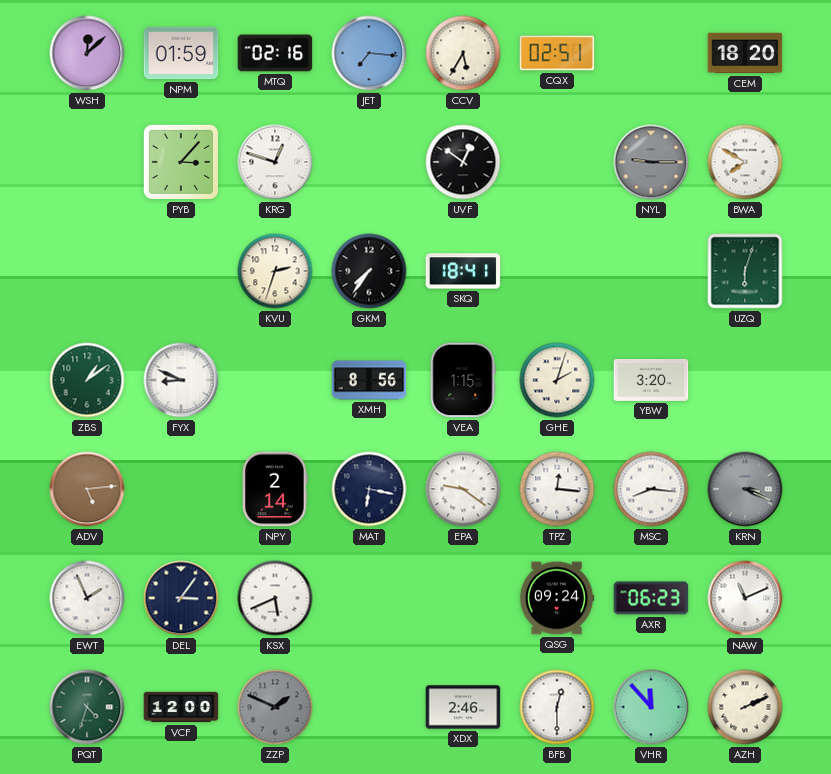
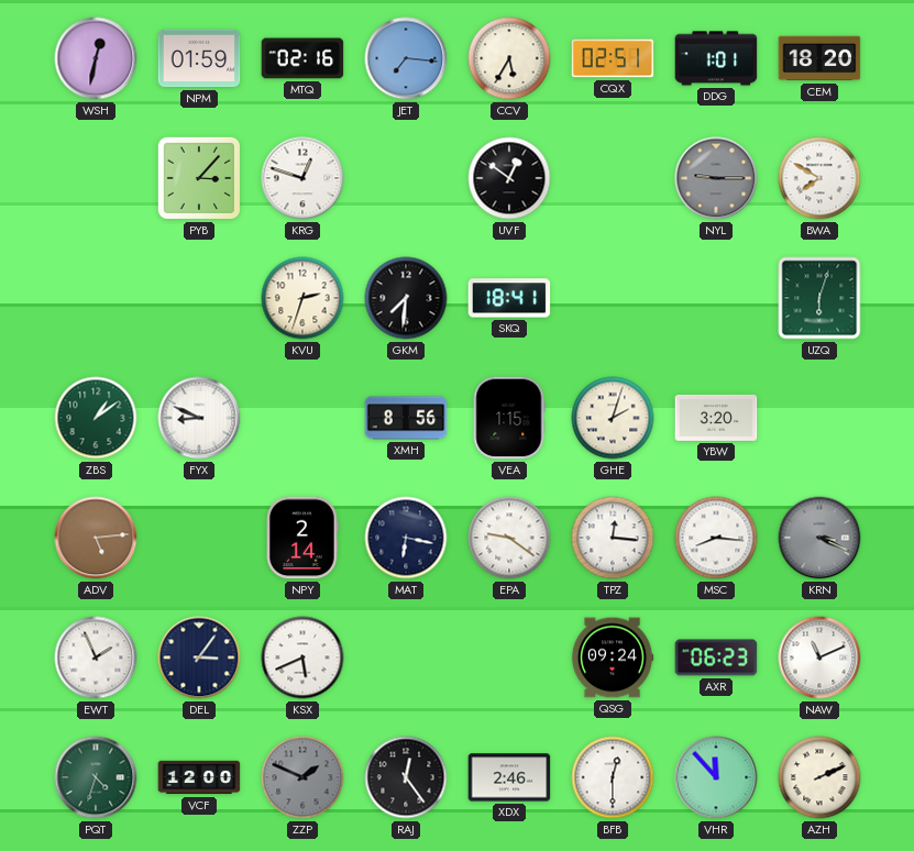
WSH: 12:08 -> 12:32 (96, 58)
DDG: none -> 1:01 (716, 58)
GKM: 7:36 -> 7:31 (406, 298)
RAJ: none -> 12:24 (406, 777)
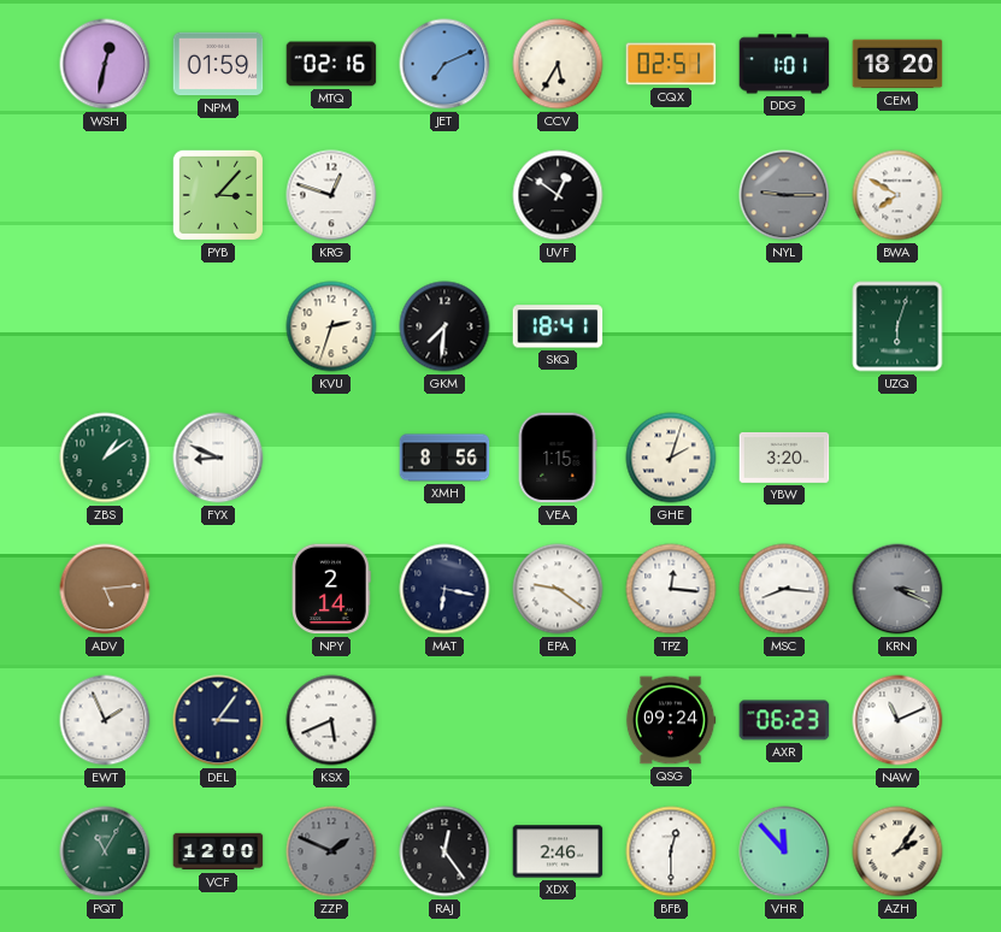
JET: 7:16 -> 7:11 (444, 64)
PQT: 4:33 -> 11:05 (105, 851)
AZH: 2:11 -> 2:06 (897, 851)
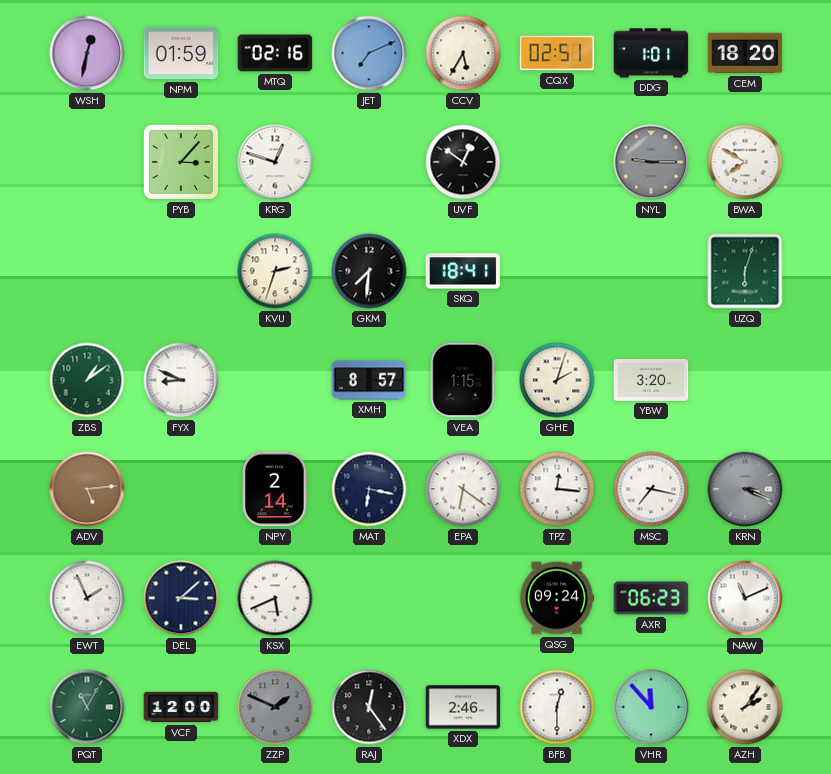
XMH: 8:56 -> 8:57 (369, 380)
EPA: 9:21 -> 6:21 (463, 489)
MSC: 8:16 -> 7:17 (651, 489)
DEL: 3:06 -> 3:08 (181, 598)
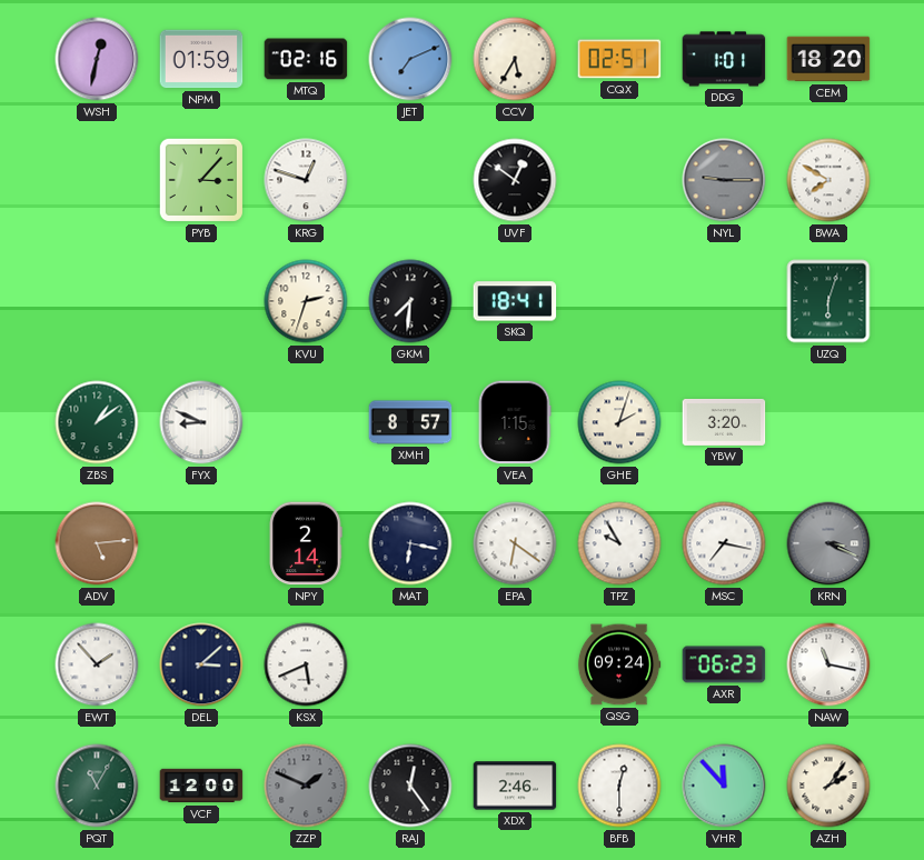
TPZ: 12:16 -> 9:55 (619, 543)
EWT: 1:56 -> 1:53 (97, 664)
NAW: 11:11 -> 11:17 (828, 664)
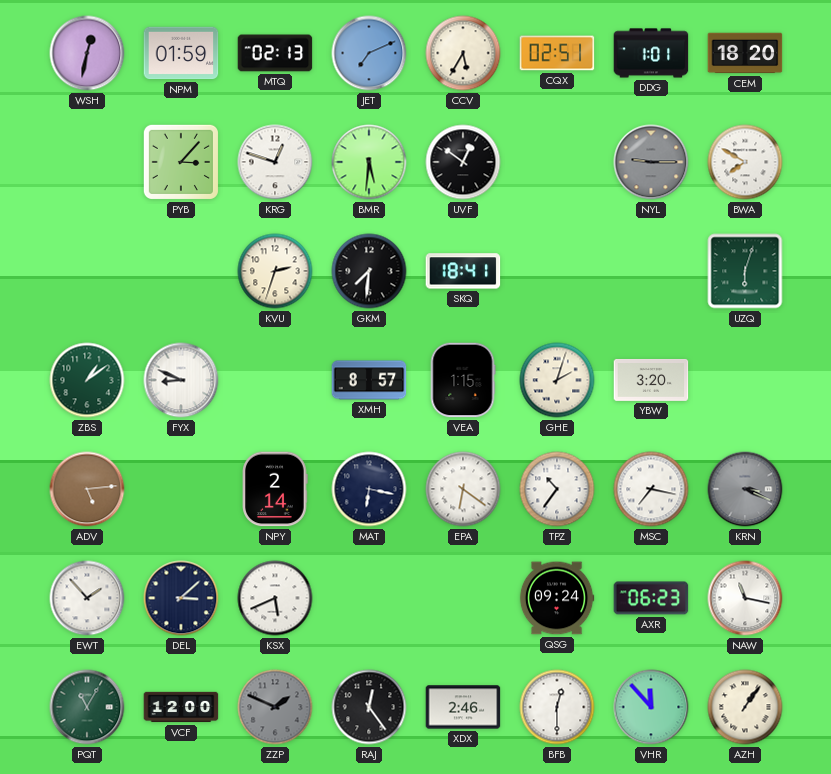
MTQ: 02:16 -> 02:13 (275, 53)
BMR: none -> 5:31 (369, 162)
TPZ: 9:55 -> 10:36 (557, 489)
AZH: 2:06 -> 1:06 (745, 707)
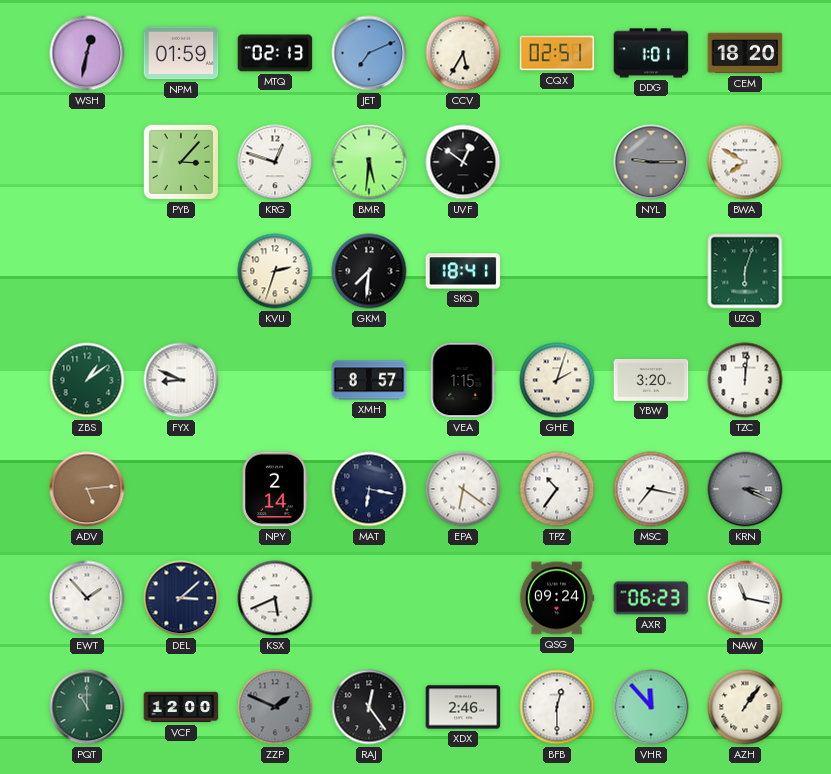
TZC: none -> 12:01 (745, 380)
PQT: 11:05 -> 11:00 (87, 707)
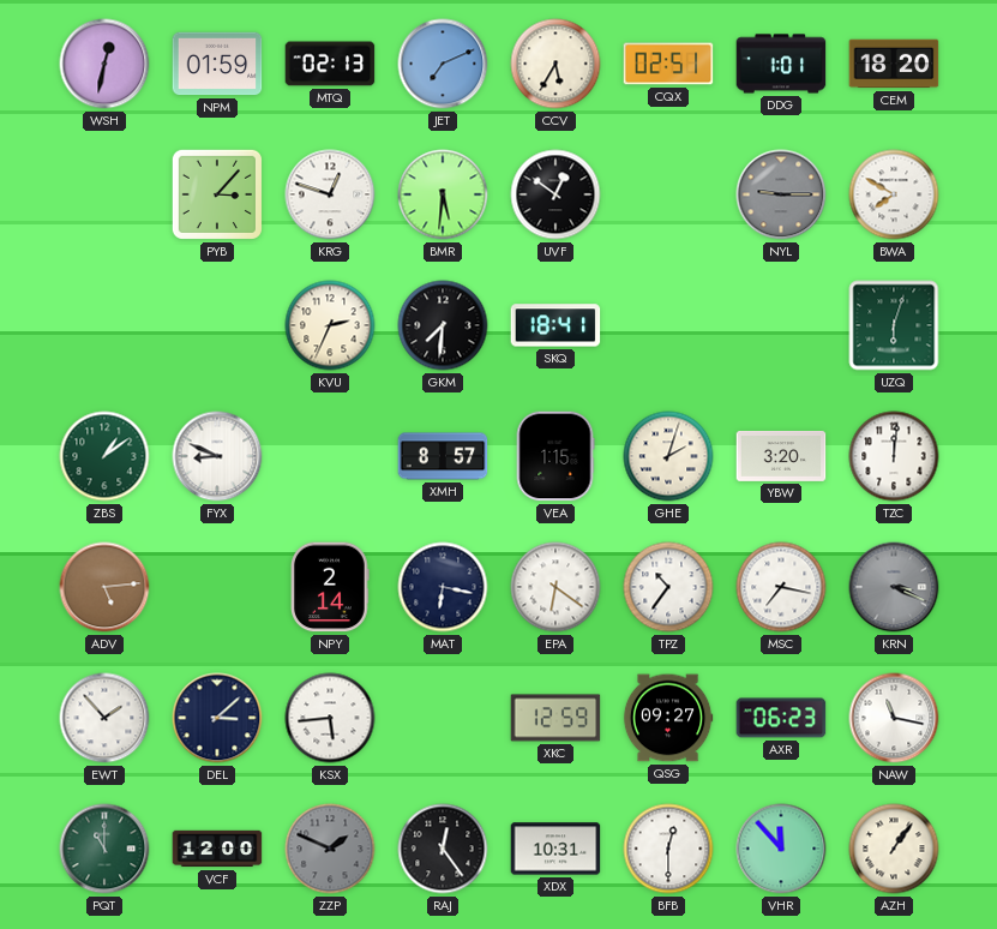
KVU: 2:33 -> 2:34 (330, 325)
KSX: 5:41 -> 5:44 (330, 718)
XKC: none -> 12:59 (555, 718)
QSG: 09:24 -> 09:27 (668, 718)
XDX: 2:46 -> 10:31 (555, 849)
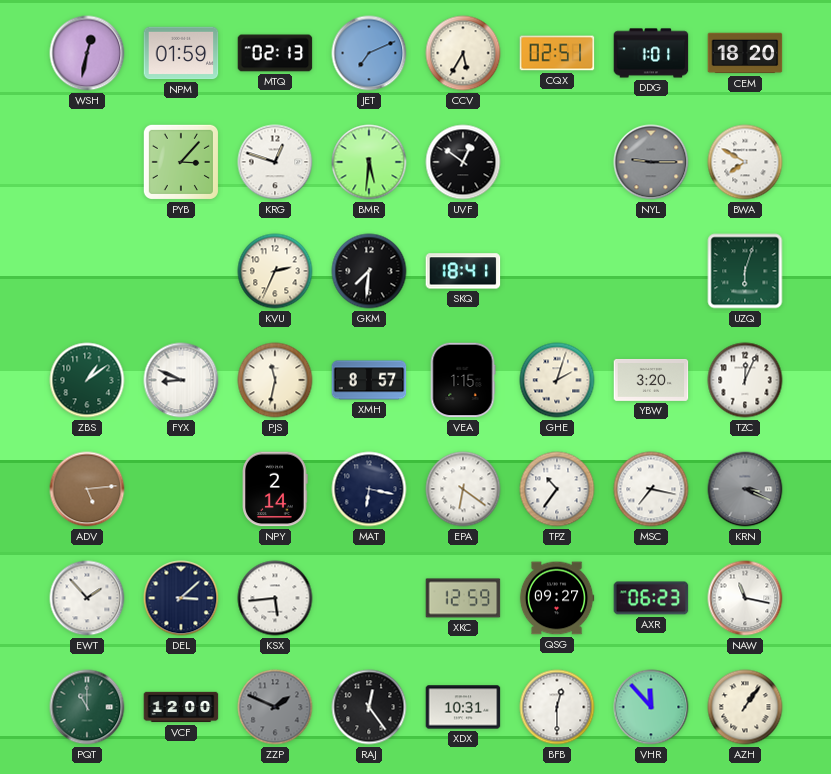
PJS: none -> 11:32 (275, 380)
TZC: 12:01 -> 12:04 (745, 380)
